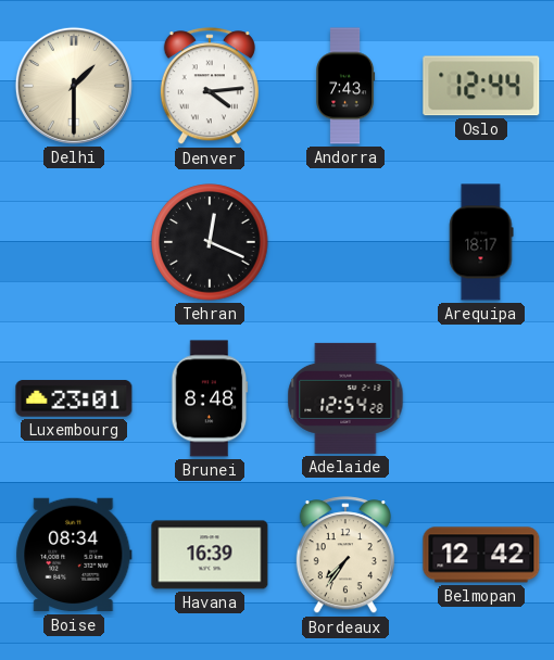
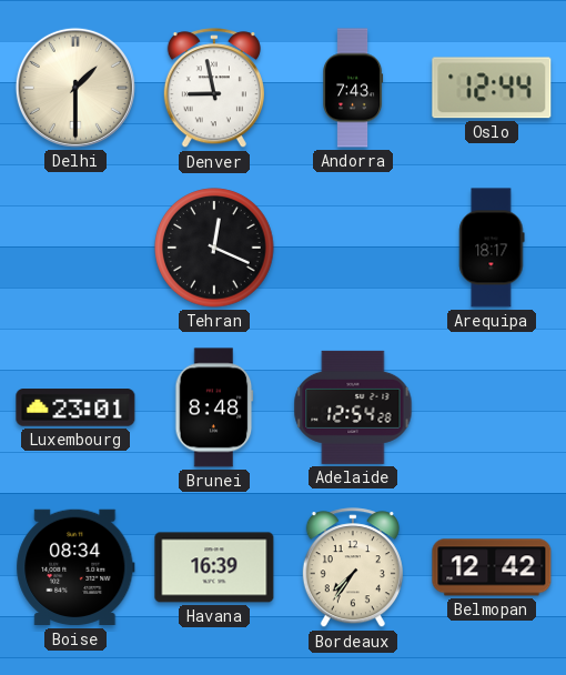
Denver: 4:14 -> 8:58 (214, 89)
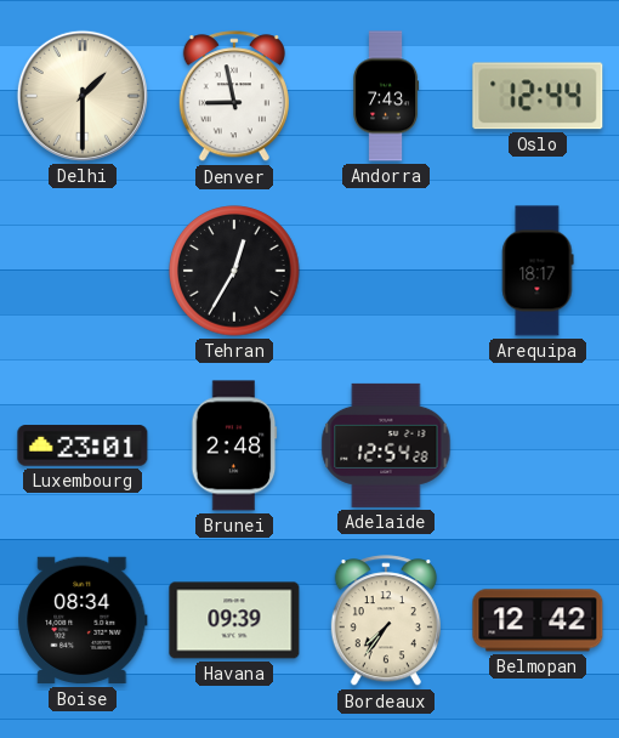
Tehran: 12:19 -> 12:35 (234, 271)
Brunei: 8:48 -> 2:48 (234, 445)
Havana: 16:39 -> 09:39 (234, 620)
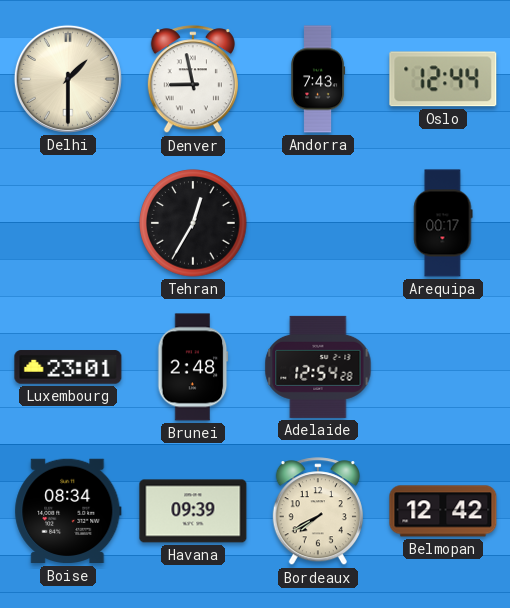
Arequipa: 18:17 -> 00:17 (443, 223)
Bordeaux: 7:36 -> 7:40 (318, 512)
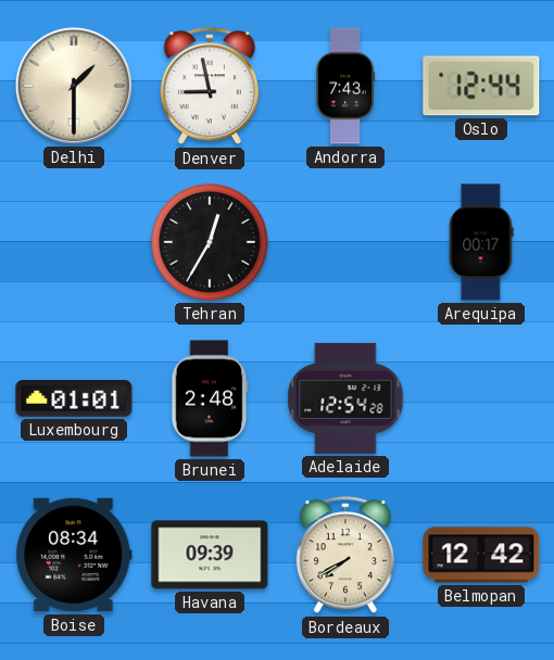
Luxembourg: 23:01 -> 01:01 (74, 398)
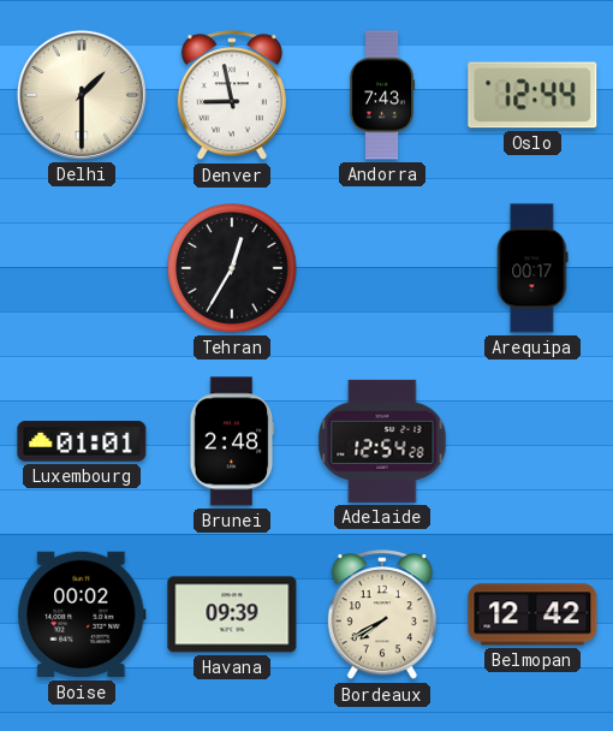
Boise: 08:34 -> 00:02 (82, 614)
